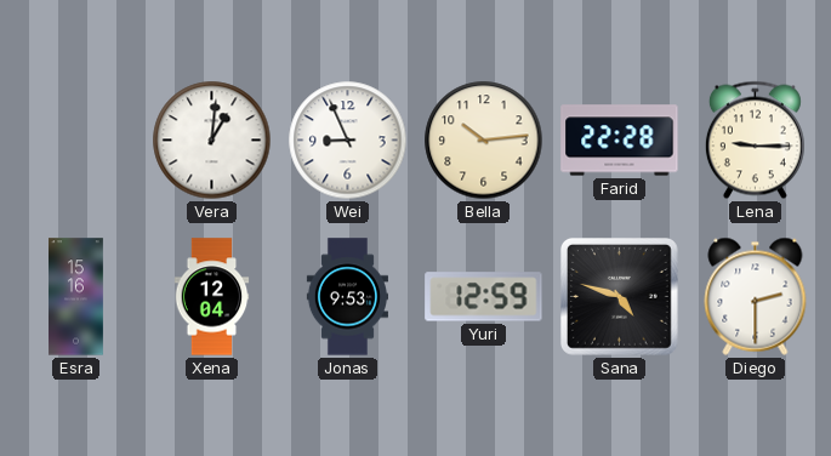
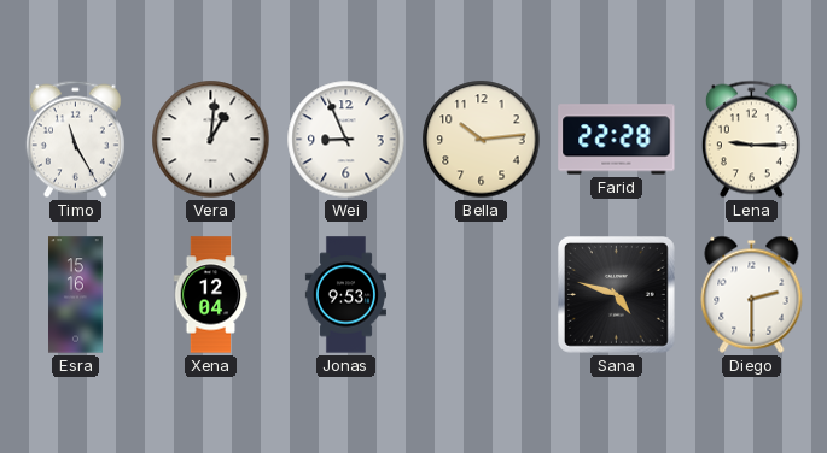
Timo: none -> 11:25 (75, 140)
Yuri: 12:59 -> none (484, 297)
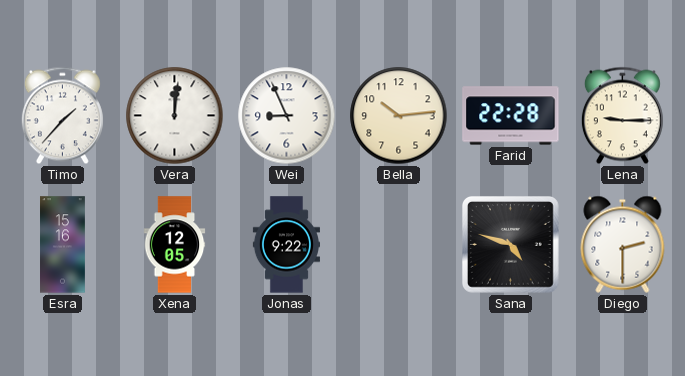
Timo: 11:25 -> 1:37 (62, 116)
Vera: 1:01 -> 12:01 (175, 116)
Xena: 12:04 -> 12:05 (175, 245)
Jonas: 9:53 -> 9:22 (286, 245)
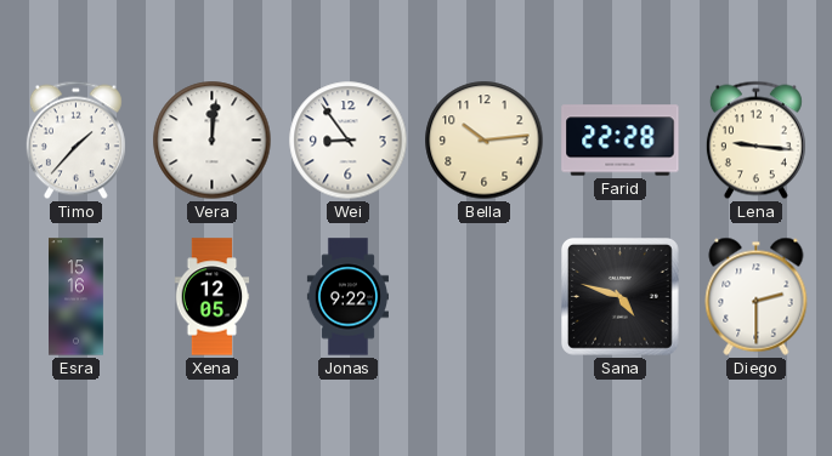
Wei: 8:56 -> 8:54 (349, 141)
Lena: 9:15 -> 9:16 (755, 141)
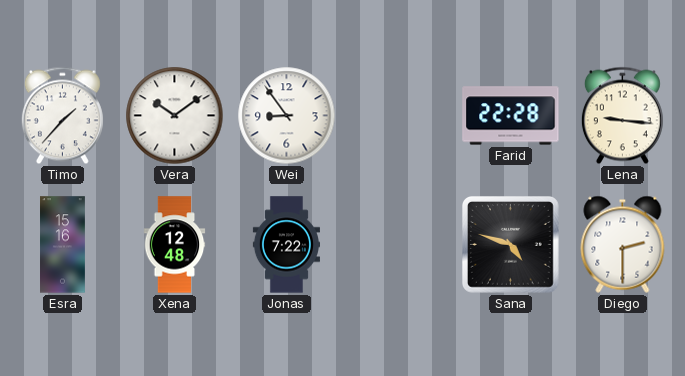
Vera: 12:01 -> 10:09 (175, 116)
Bella: 10:14 -> none (485, 141)
Xena: 12:05 -> 12:48 (175, 245)
Jonas: 9:22 -> 7:22 (286, 245)
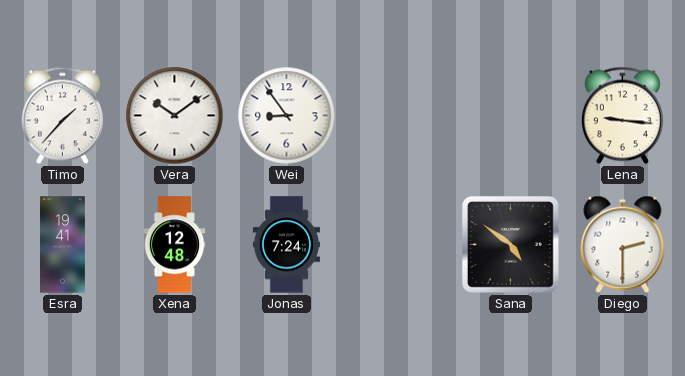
Farid: 22:28 -> none (511, 116)
Esra: 15:16 -> 19:41 (63, 245)
Jonas: 7:22 -> 7:24 (286, 245)
Sana: 4:48 -> 4:51 (511, 245)
